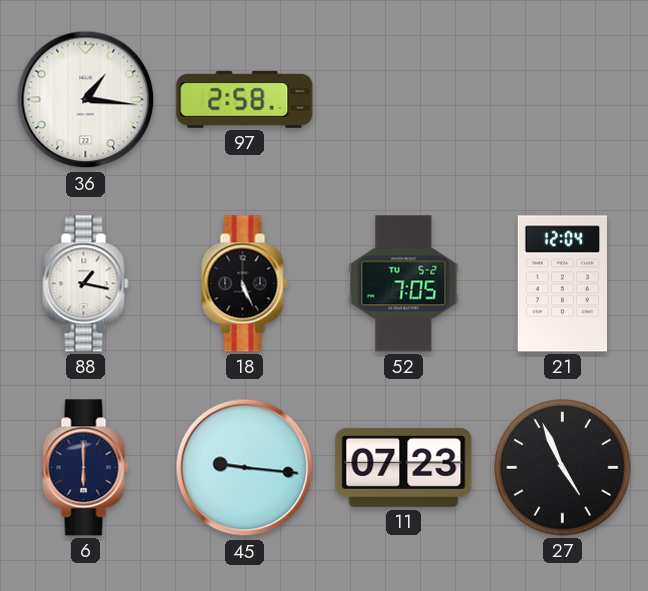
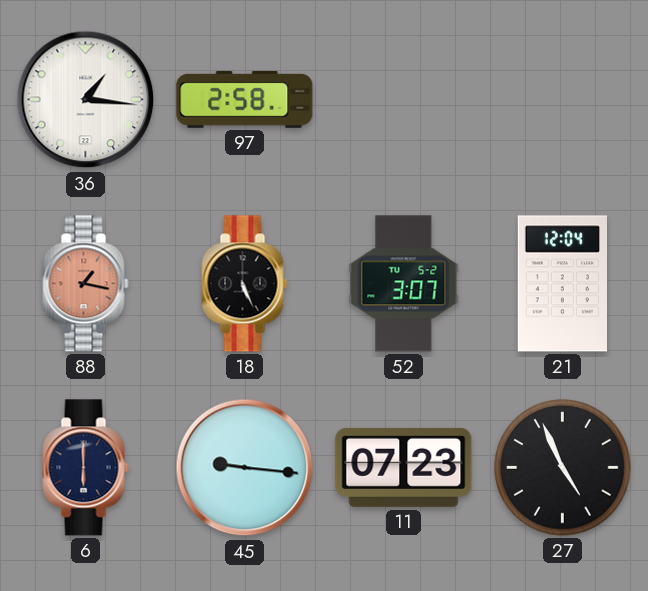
88 dial: white -> salmon (86, 284)
52: 7:05 -> 3:07 (404, 284)
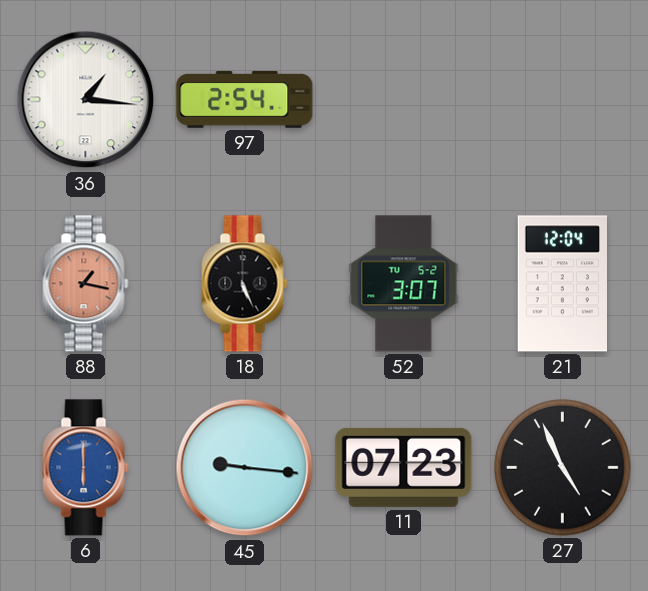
97: 2:58 -> 2:54 (245, 99)
6 dial: navy -> blue (86, 468)
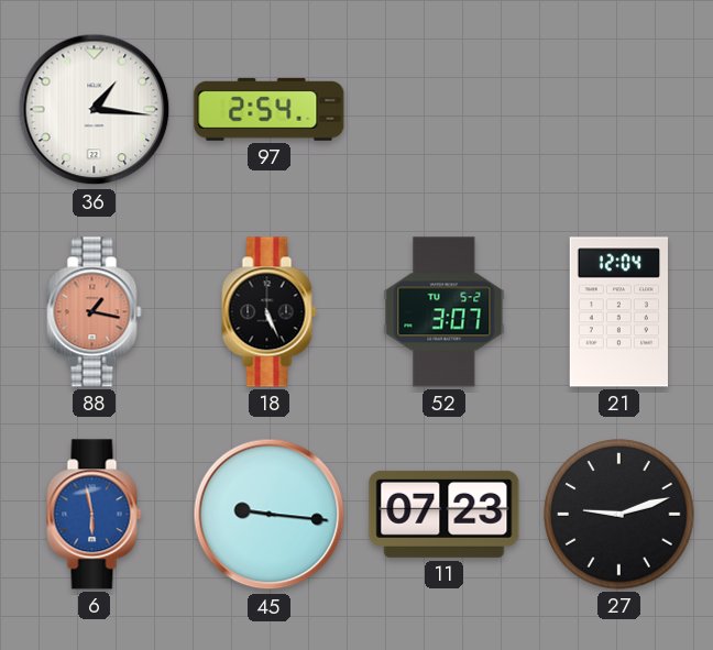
6: 6:00 -> 5:58 (95, 515)
27: 4:56 -> 9:12 (619, 515)
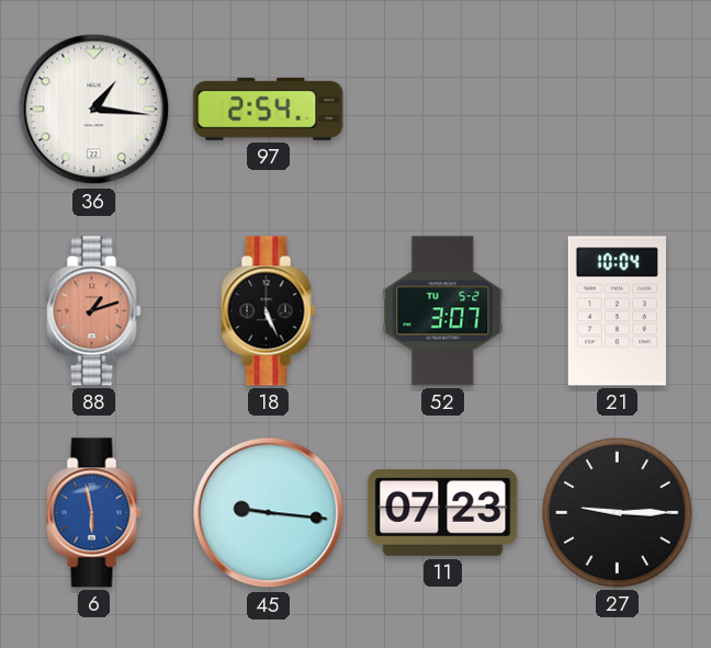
88: 1:17 -> 1:12 (94, 311)
21: 12:04 -> 10:04 (617, 311)
27: 9:12 -> 9:15 (618, 513)
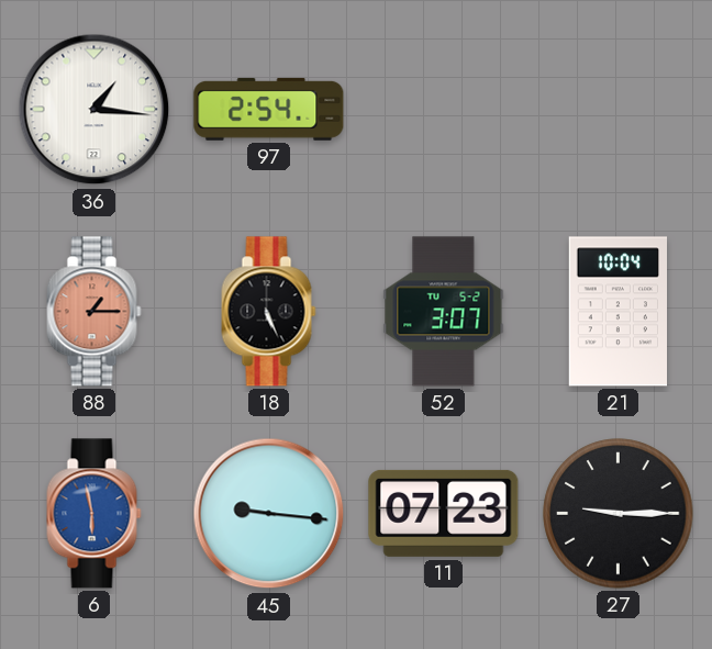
88: 1:12 -> 1:15 (94, 312)
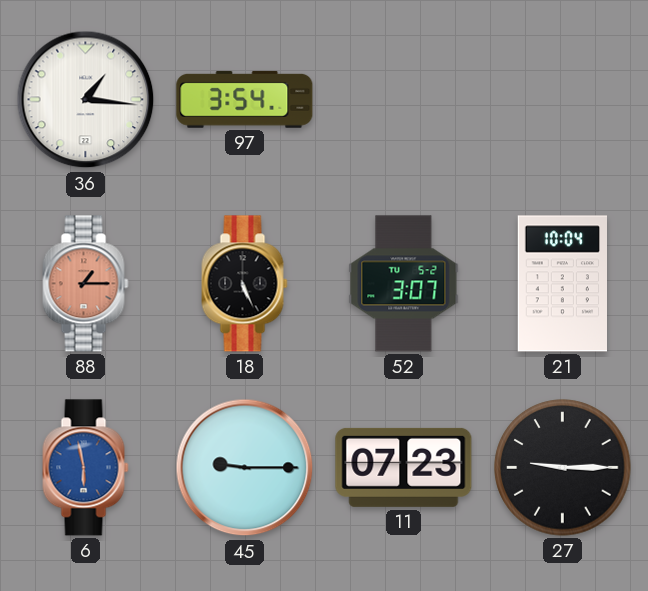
97: 2:54 -> 3:54 (245, 99)
45: 9:16 -> 9:15 (245, 468)
